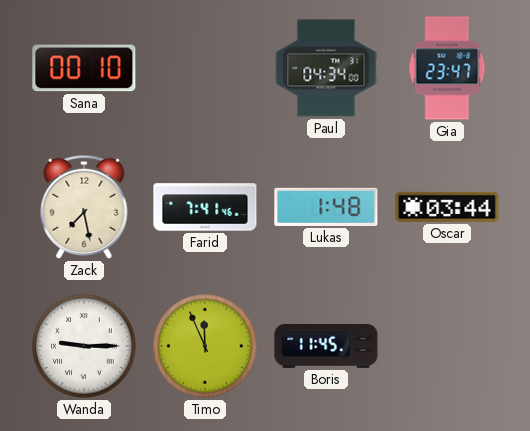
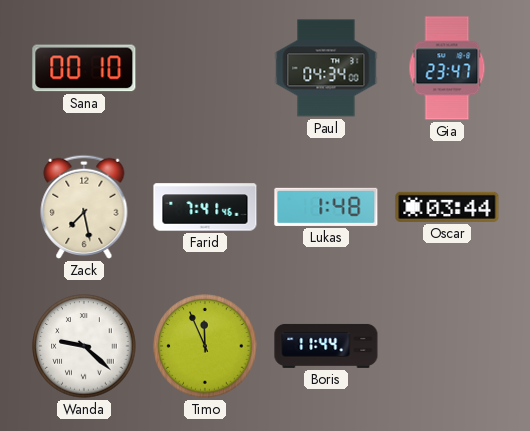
Wanda: 9:15 -> 9:22 (84, 346)
Boris: 11:45 -> 11:44 (326, 346)
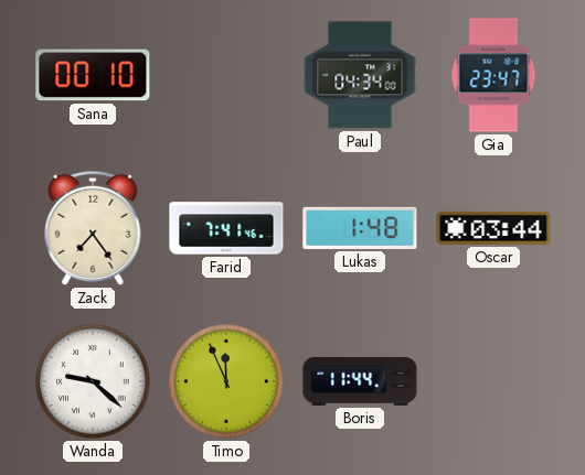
Zack: 7:28 -> 7:24 (93, 228)
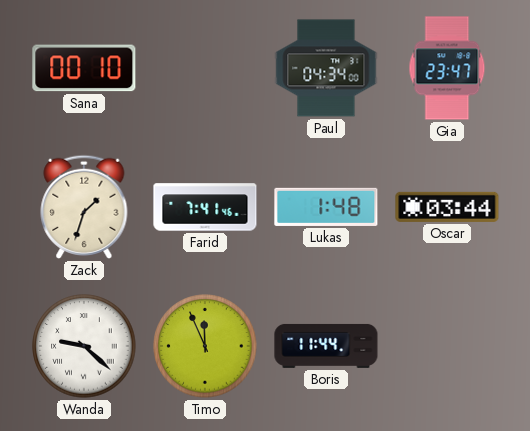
Zack: 7:24 -> 1:33 (84, 207)
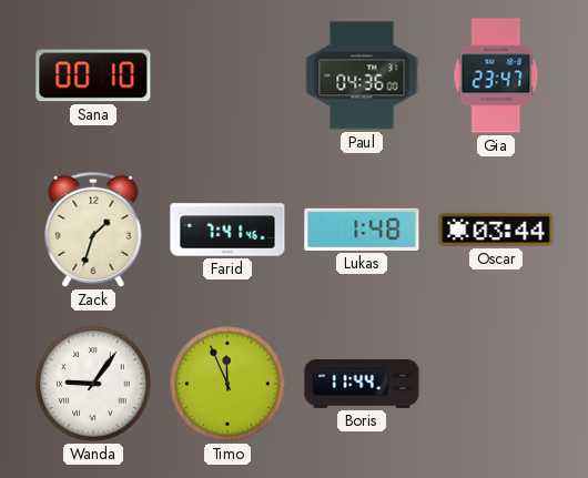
Paul: 04:34 -> 04:36 (362, 75)
Wanda: 9:22 -> 9:06 (93, 384)
